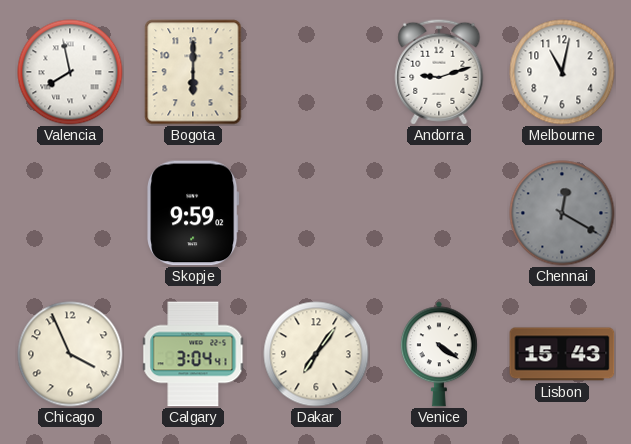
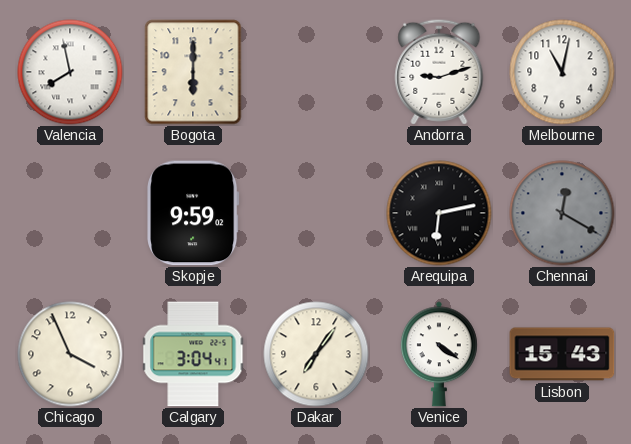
Arequipa: none -> 6:13 (439, 213)
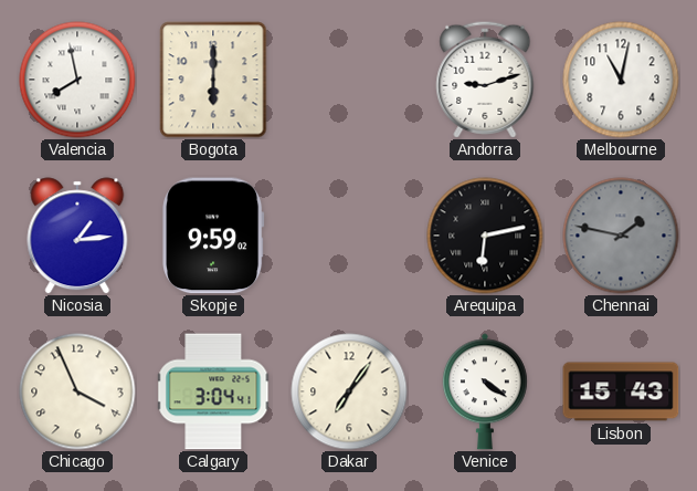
Nicosia: none -> 1:14 (77, 236)
Chennai: 12:20 -> 1:47 (621, 236)
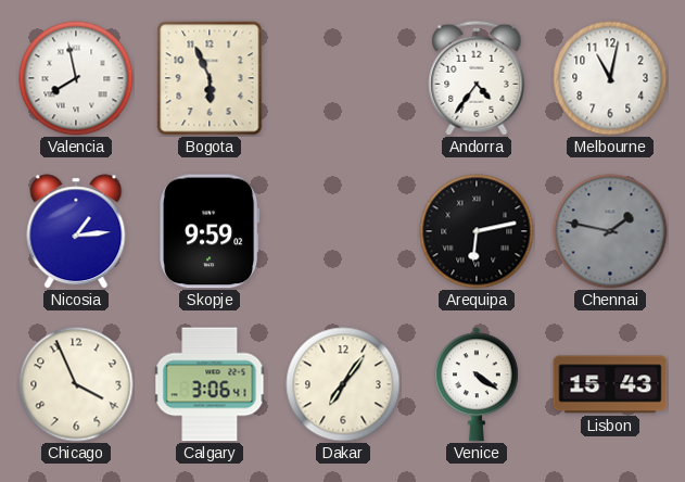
Bogota: 6:00 -> 5:56 (210, 78)
Andorra: 9:12 -> 4:36 (477, 78)
Calgary: 3:04 -> 3:06 (210, 384)
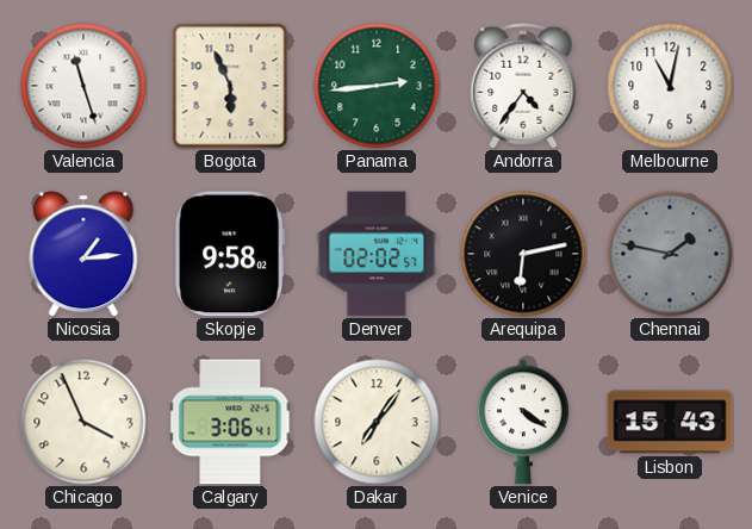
Valencia: 7:58 -> 11:27 (83, 86)
Panama: none -> 2:44 (377, 86)
Skopje: 9:59 -> 9:58 (230, 254)
Denver: none -> 02:02 (377, 254)
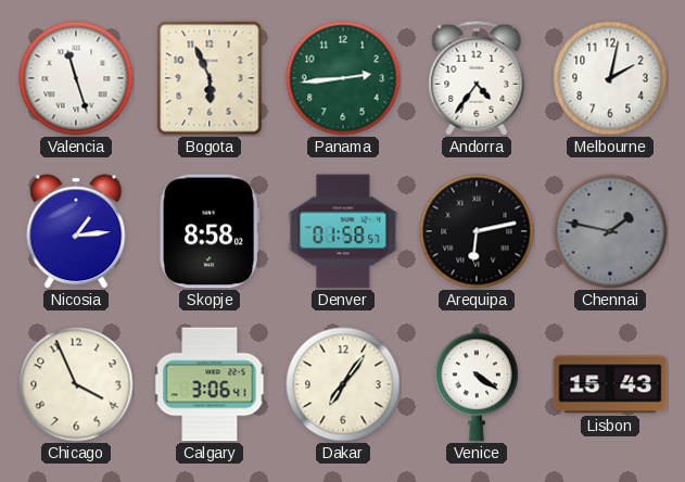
Melbourne: 11:02 -> 2:02 (610, 78)
Skopje: 9:58 -> 8:58 (210, 231)
Denver: 02:02 -> 01:58 (343, 231)
